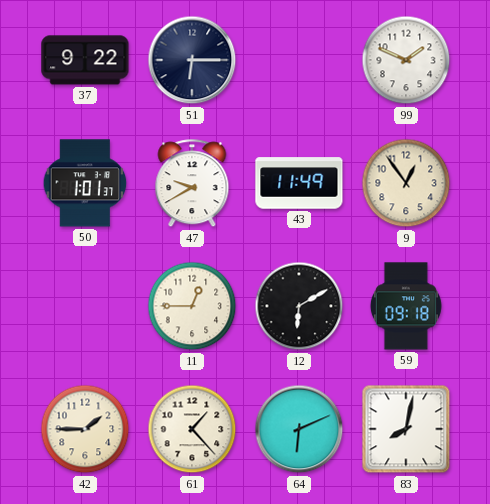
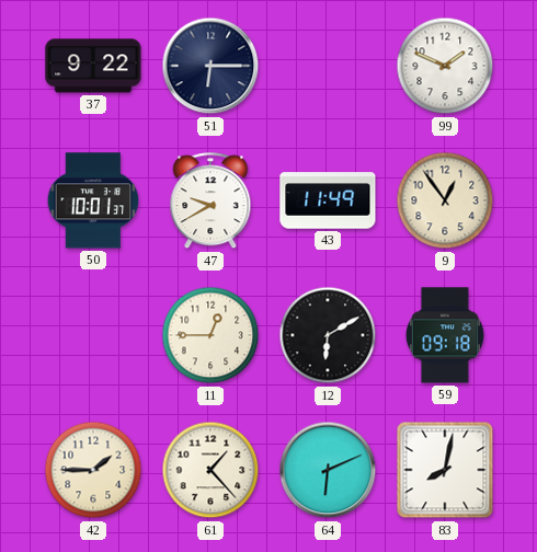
50: 1:01 -> 10:01 (93, 200)
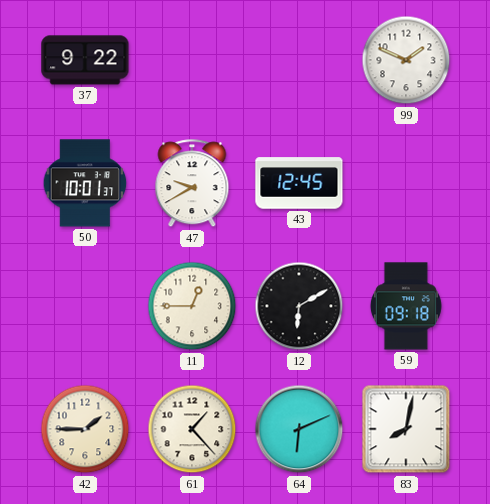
51: 6:15 -> none (210, 66)
43: 11:49 -> 12:45 (299, 183)
9: 12:54 -> none (445, 200)
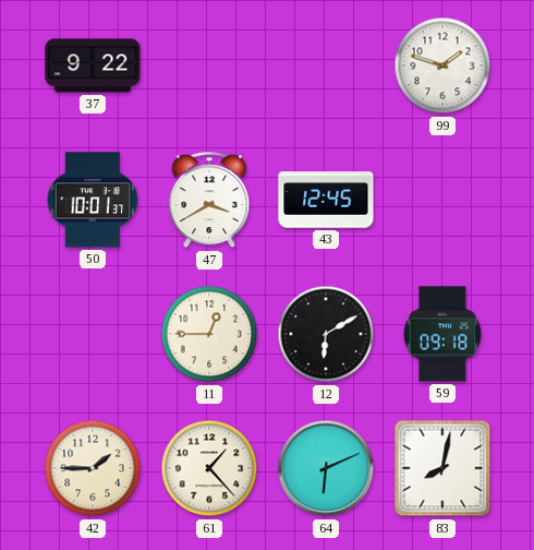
99: 1:49 -> 1:48 (442, 65)
47: 9:40 -> 3:40 (209, 201)
